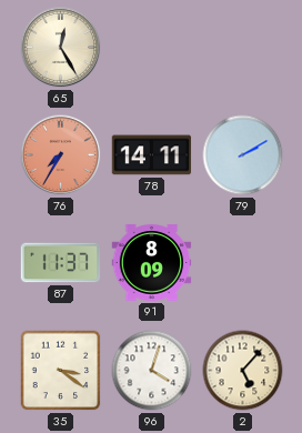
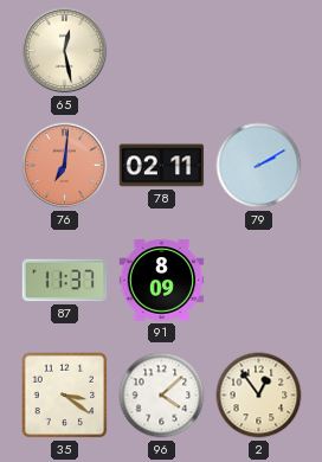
65: 12:25 -> 12:28 (65, 51)
76: 7:35 -> 7:01 (65, 166)
78: 14:11 -> 02:11 (162, 166)
96: 4:03 -> 4:08 (162, 396)
2: 5:07 -> 12:54 (259, 396)
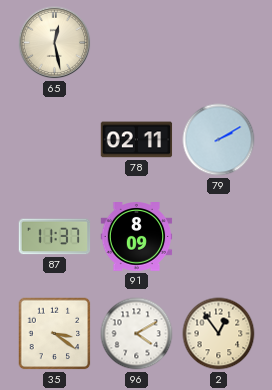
76: 7:01 -> none (65, 166)
96: 4:08 -> 4:10 (137, 334)
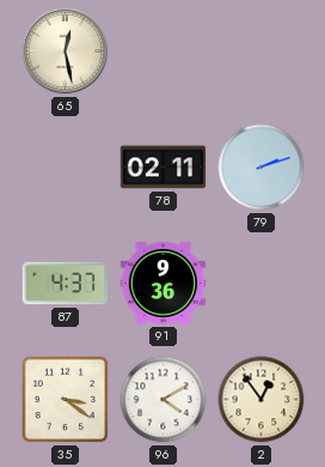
79: 2:10 -> 2:12 (262, 168)
87: 11:37 -> 4:37 (66, 284)
91: 8:09 -> 9:36 (164, 284)
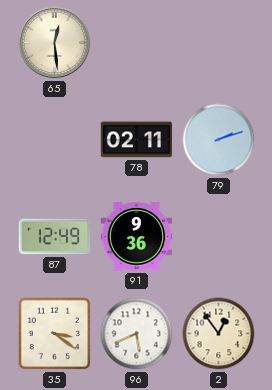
65: 12:28 -> 12:29 (55, 43)
87: 4:37 -> 12:49 (55, 237)
96: 4:10 -> 5:41 (137, 334)
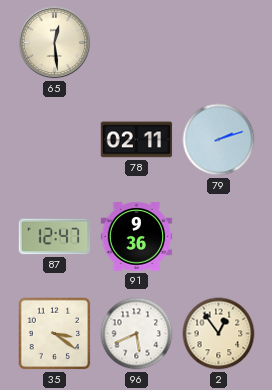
87: 12:49 -> 12:47 (55, 237)
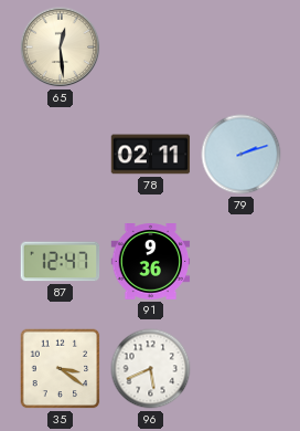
2: 12:54 -> none (219, 334)
